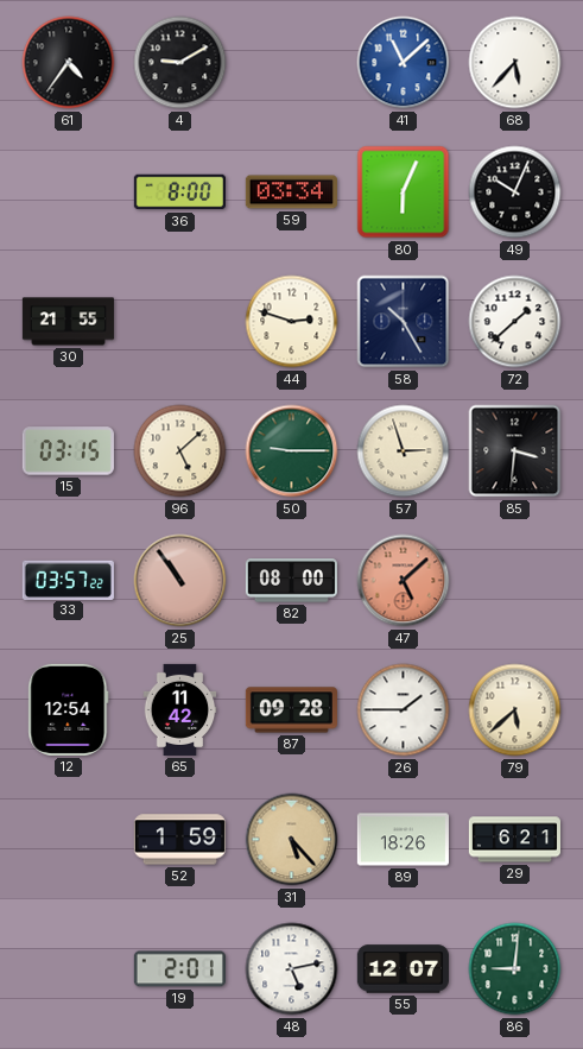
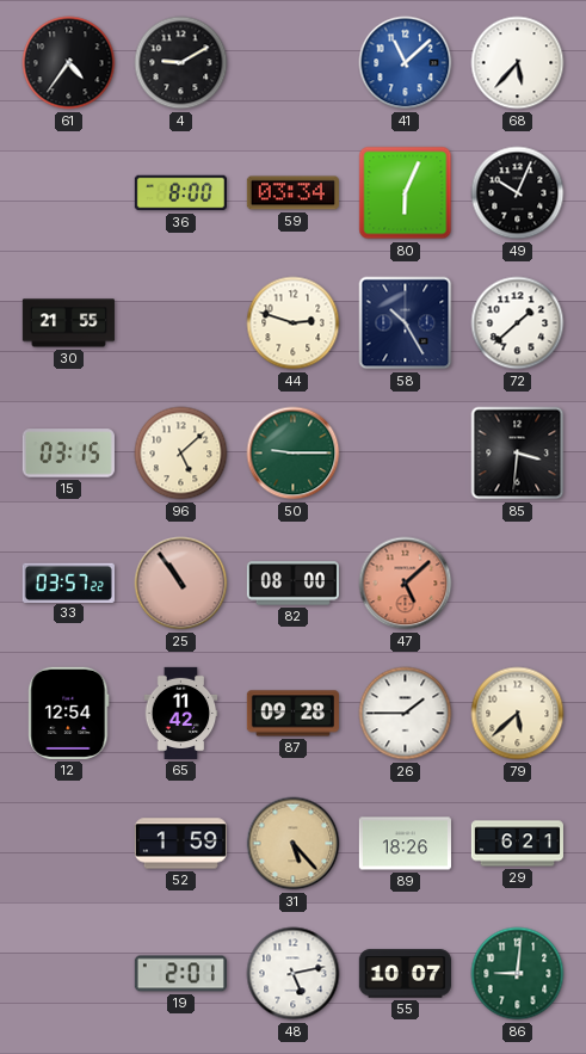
57: 2:57 -> none (404, 451)
55: 12:07 -> 10:07 (405, 974)
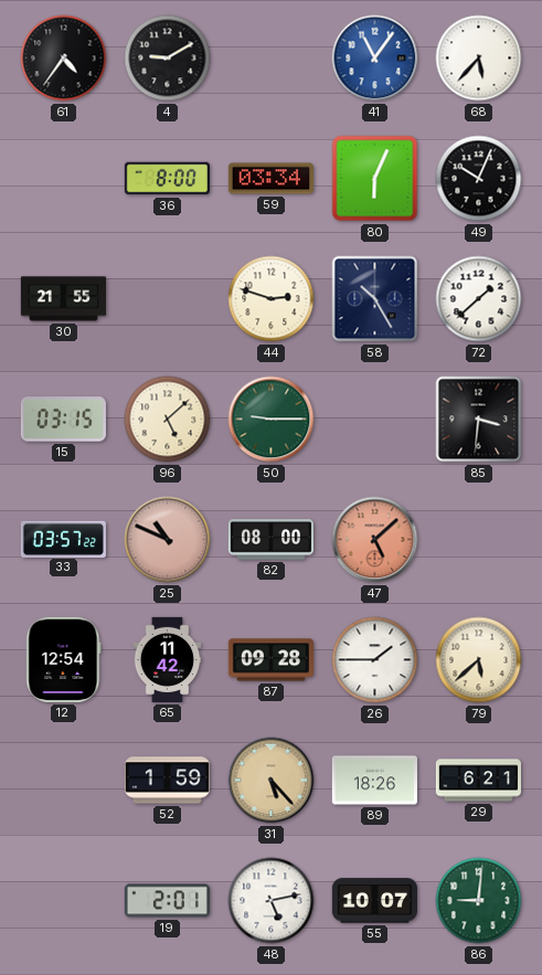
41: 11:08 -> 11:06 (375, 59)
25: 10:54 -> 10:49 (168, 540)
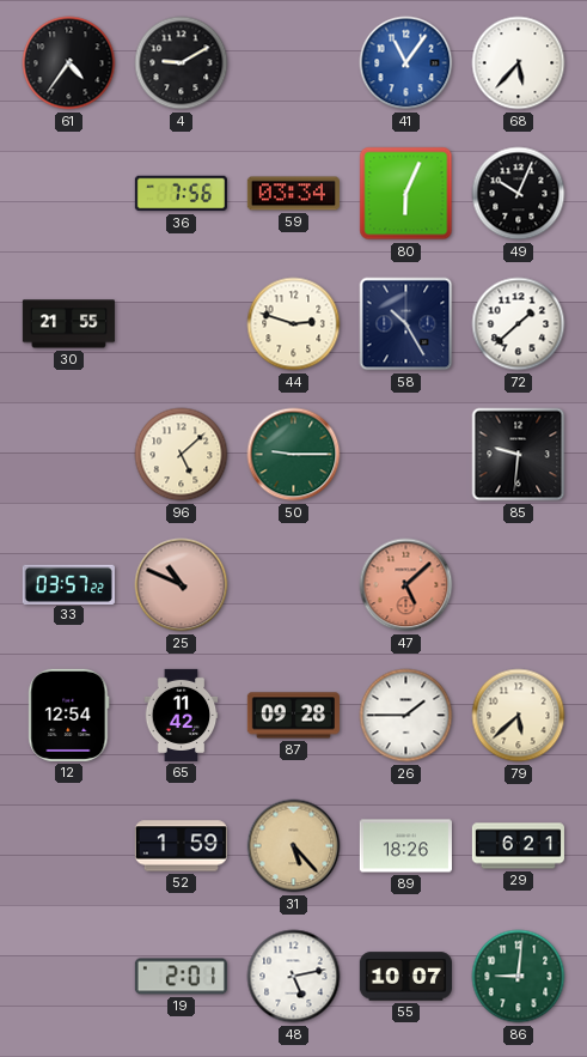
36: 8:00 -> 7:56 (181, 194)
15: 03:15 -> none (63, 420)
85: 3:31 -> 9:31 (519, 455)
82: 08:00 -> none (270, 540)
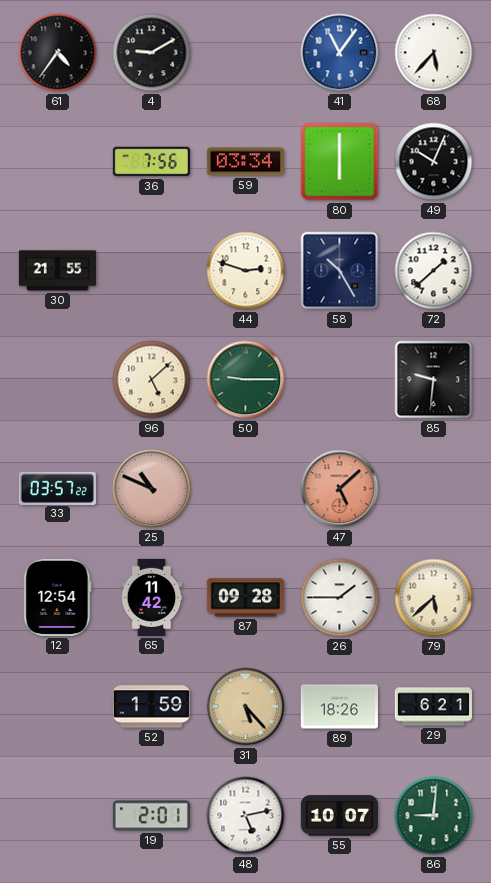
80: 6:04 -> 6:00 (340, 162)
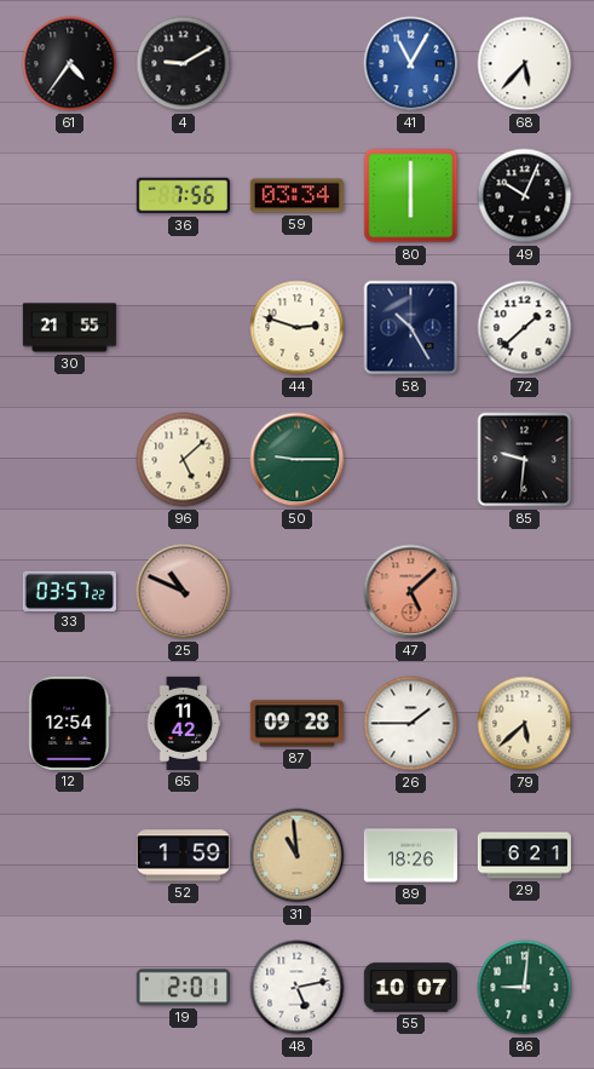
41: 11:06 -> 11:05 (411, 64)
31: 5:23 -> 10:59 (298, 856)
